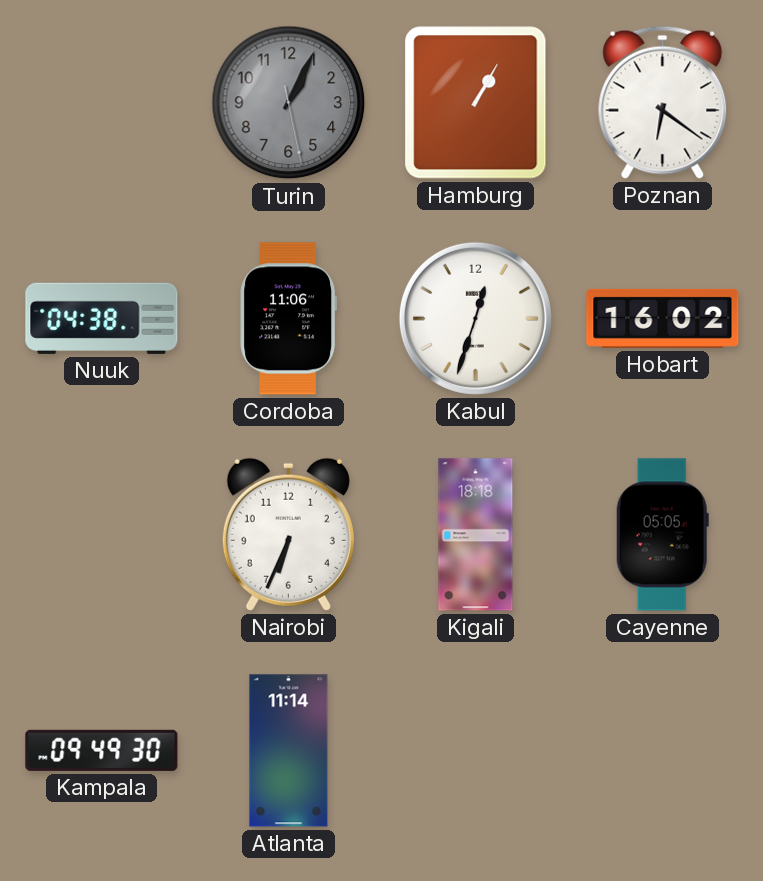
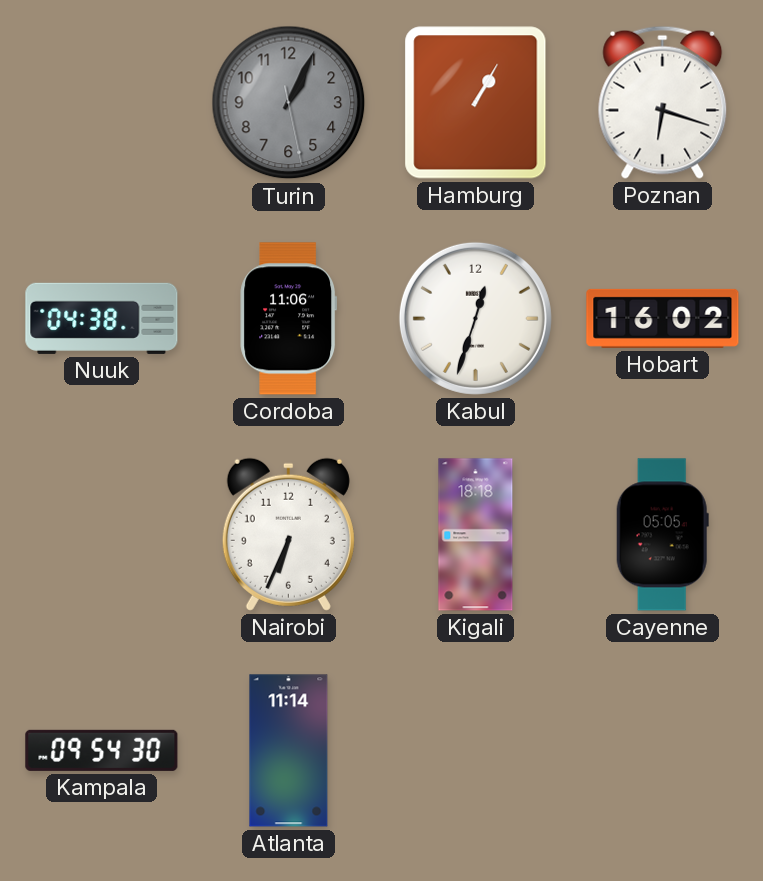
Poznan: 6:21 -> 6:18 (663, 102)
Kampala: 09:49 -> 09:54 (102, 750)
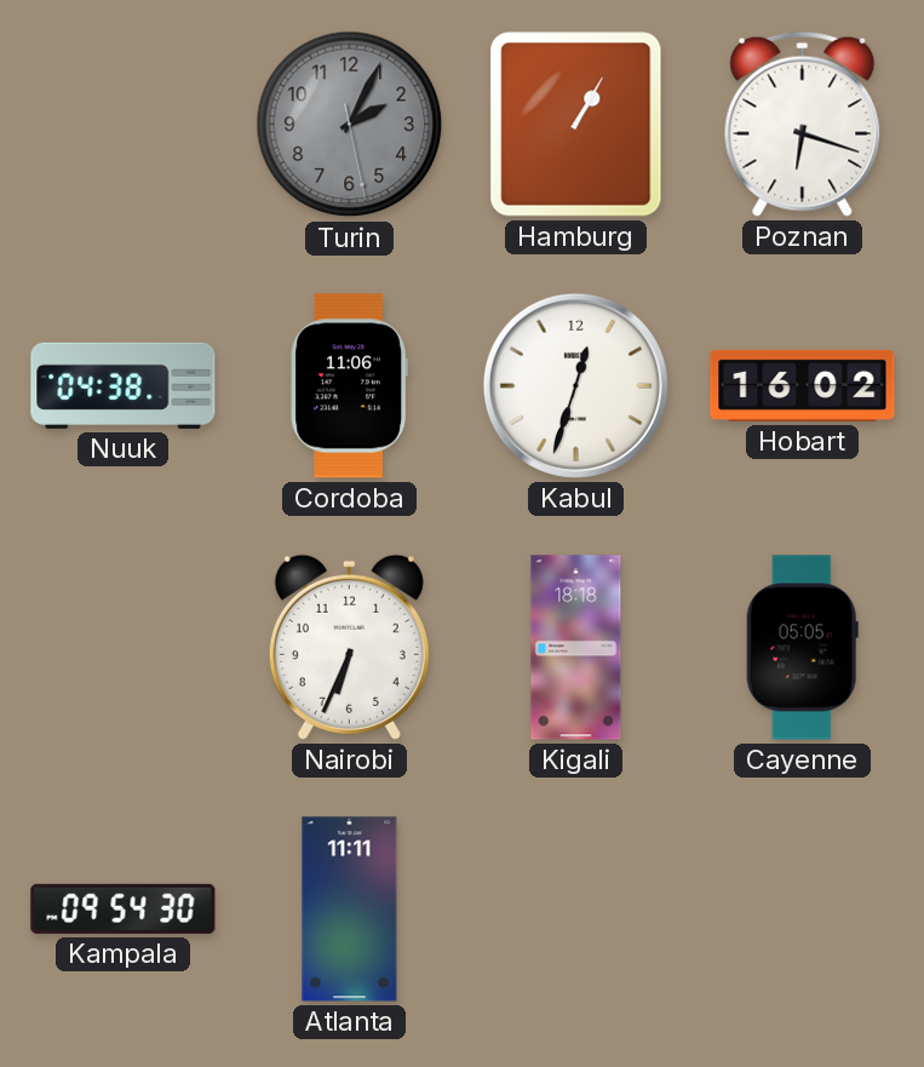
Turin: 1:04 -> 2:04 (350, 125)
Atlanta: 11:14 -> 11:11 (350, 910)
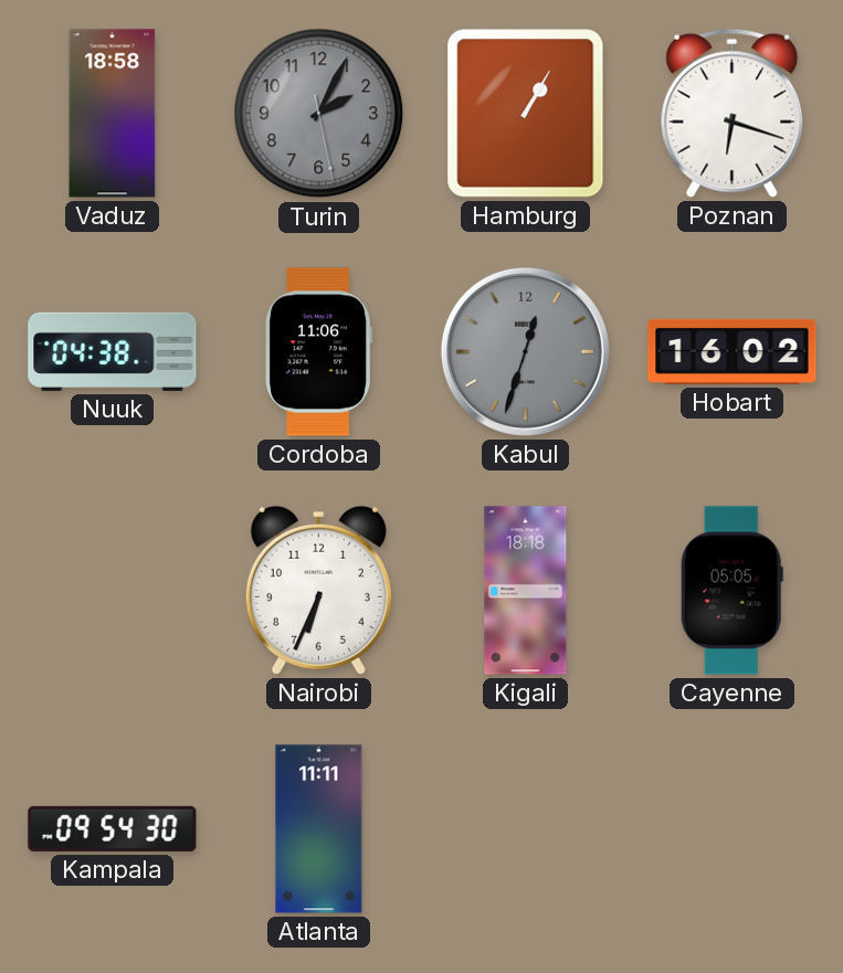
Vaduz: none -> 18:58 (113, 114)
Kabul dial: white -> grey (525, 351)
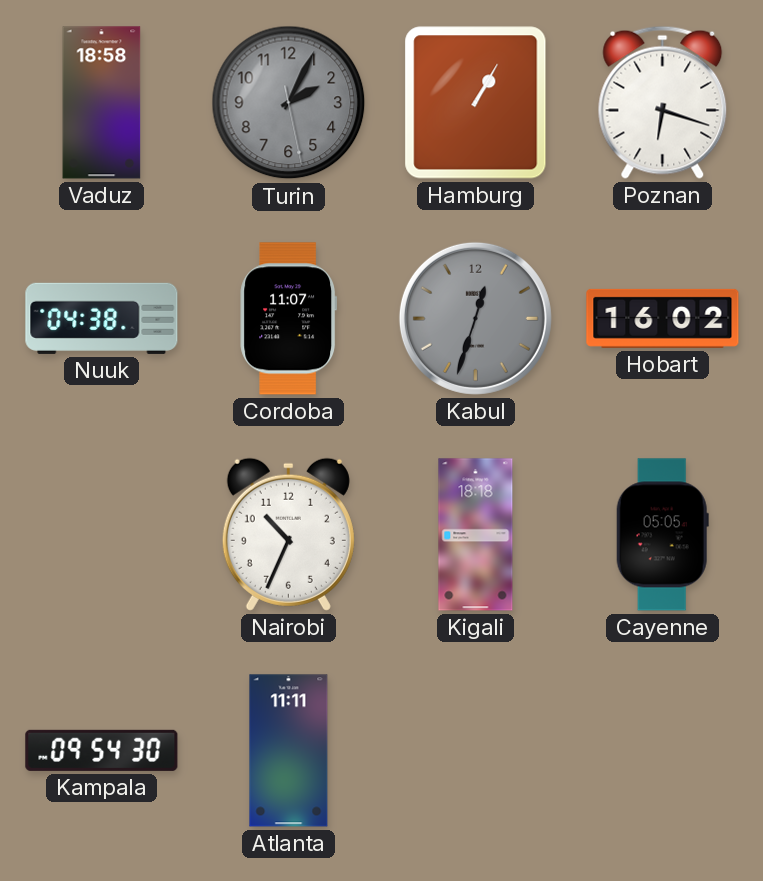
Cordoba: 11:06 -> 11:07 (289, 319)
Nairobi: 6:34 -> 10:34 (288, 534)
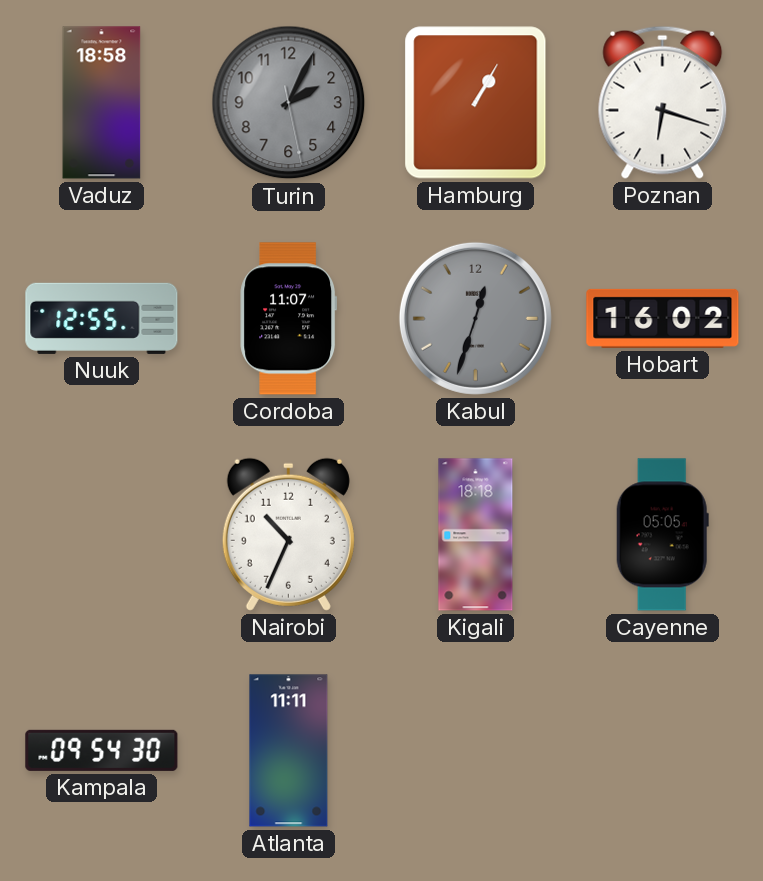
Nuuk: 04:38 -> 12:55 (102, 318)
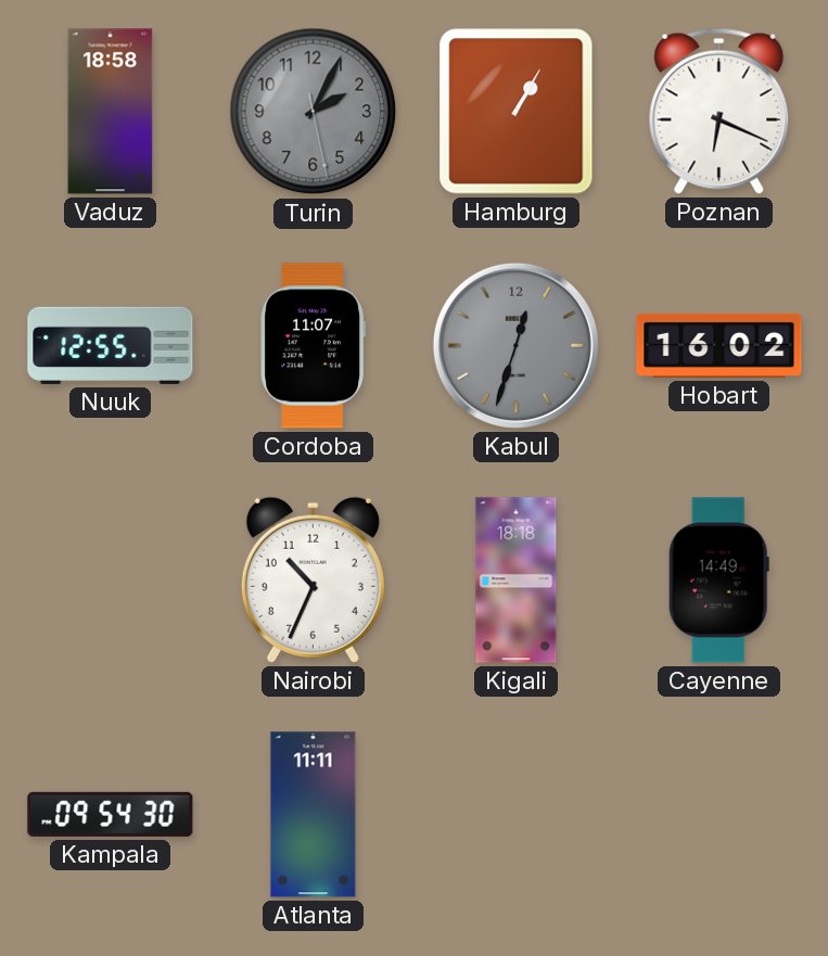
Poznan: 6:18 -> 6:19 (719, 111)
Cayenne: 05:05 -> 14:49 (718, 581)
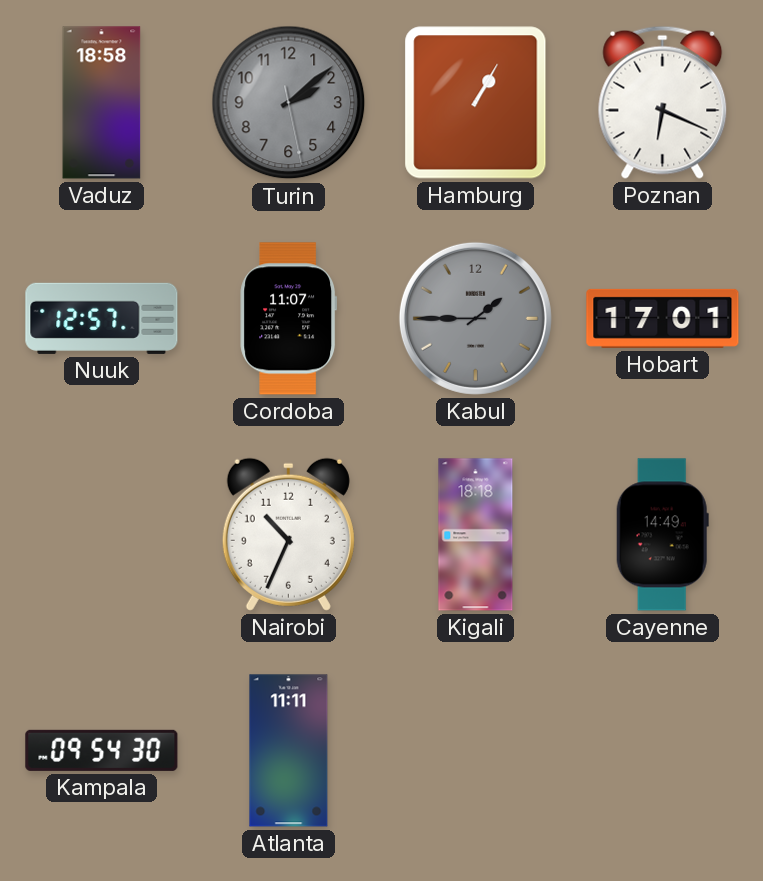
Turin: 2:04 -> 2:08 (289, 103)
Nuuk: 12:55 -> 12:57 (102, 318)
Kabul: 12:33 -> 1:45 (475, 318)
Hobart: 16:02 -> 17:01 (663, 318)
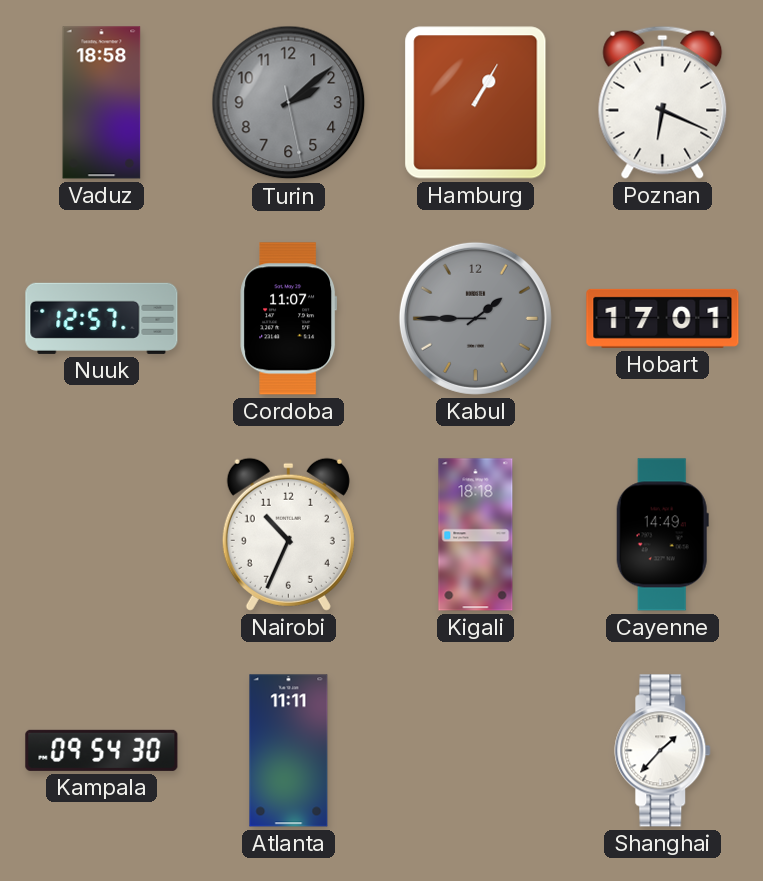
Shanghai: none -> 1:37 (663, 751)
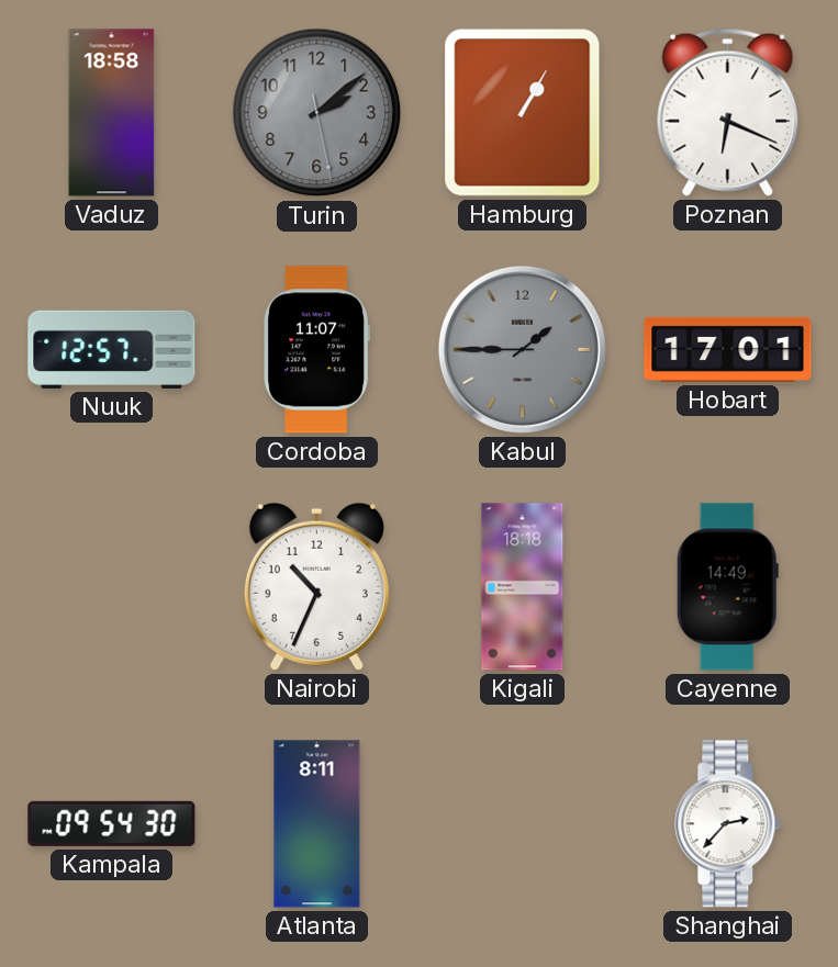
Atlanta: 11:11 -> 8:11 (317, 824)
Shanghai: 1:37 -> 2:37 (728, 824)
